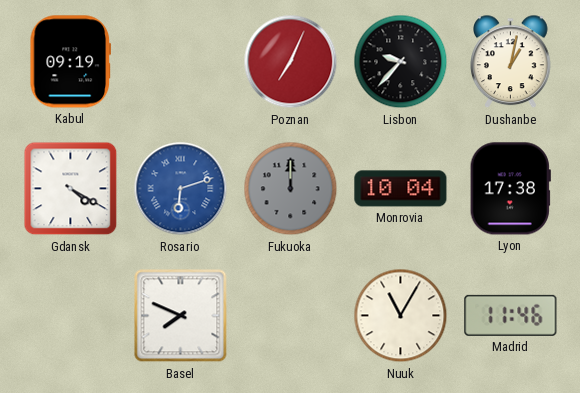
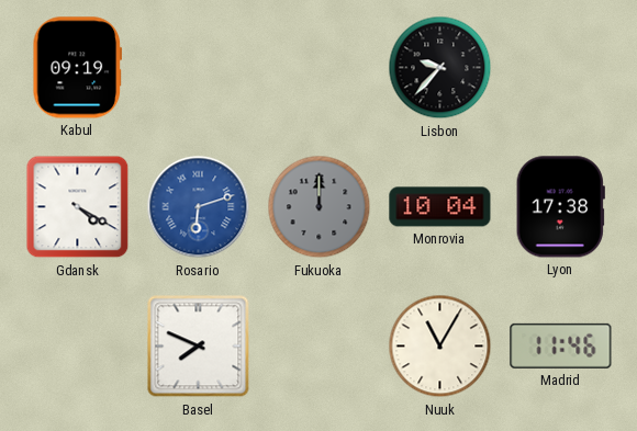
Poznan: 7:04 -> none (291, 62)
Dushanbe: 1:02 -> none (511, 62)
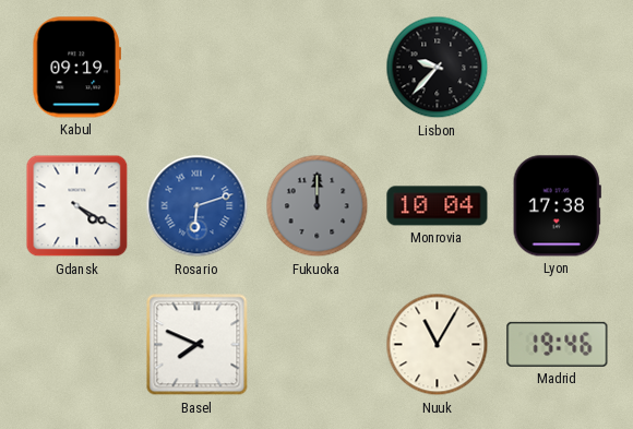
Madrid: 11:46 -> 19:46 (558, 344)
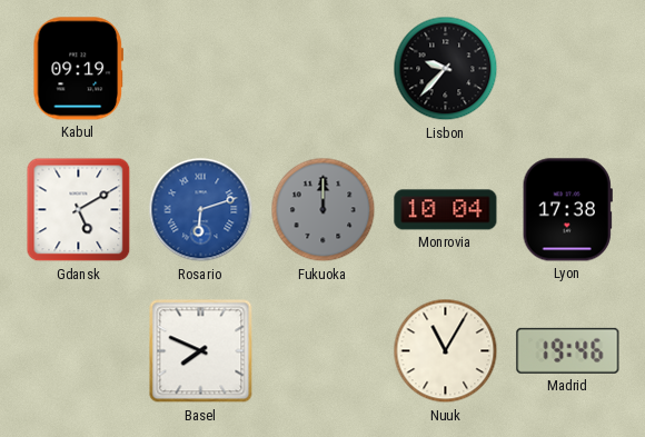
Gdansk: 4:20 -> 5:10 (79, 210)
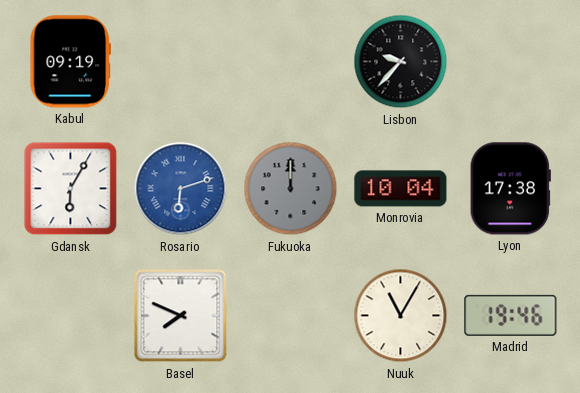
Gdansk: 5:10 -> 6:05 (71, 189)
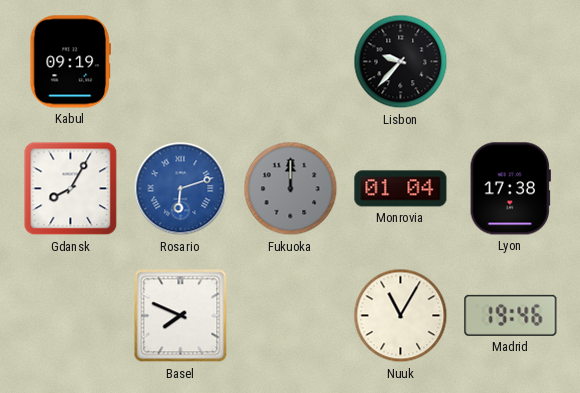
Gdansk: 6:05 -> 8:05 (71, 189)
Monrovia: 10:04 -> 01:04 (401, 189)
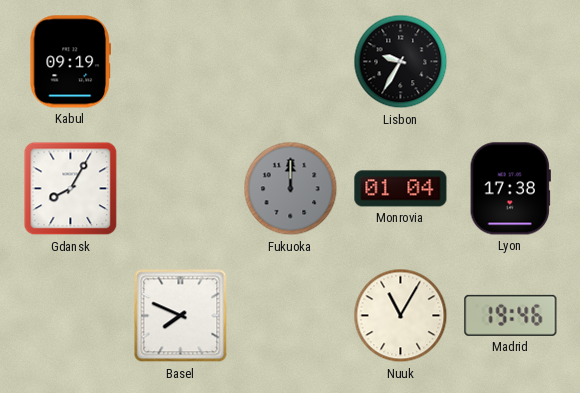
Lisbon: 9:37 -> 9:35 (401, 62)
Rosario: 6:12 -> none (181, 189)
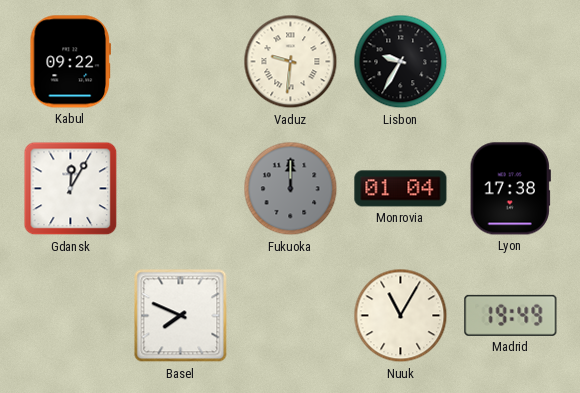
Kabul: 09:19 -> 09:22 (70, 62)
Vaduz: none -> 9:31 (291, 62)
Gdansk: 8:05 -> 12:05 (71, 189)
Madrid: 19:46 -> 19:49 (511, 315)
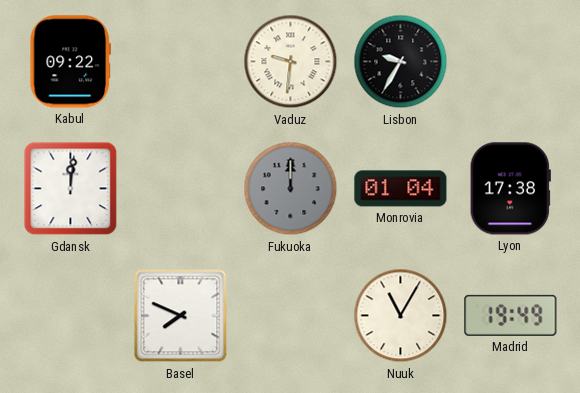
Gdansk: 12:05 -> 12:01 (71, 189)
